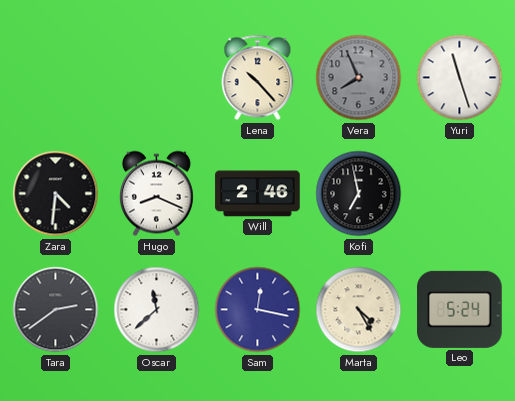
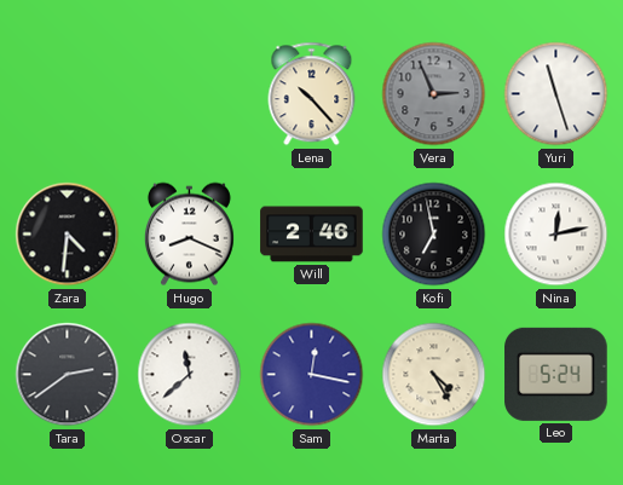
Vera: 7:56 -> 2:56 (434, 94)
Nina: none -> 12:13 (556, 235)
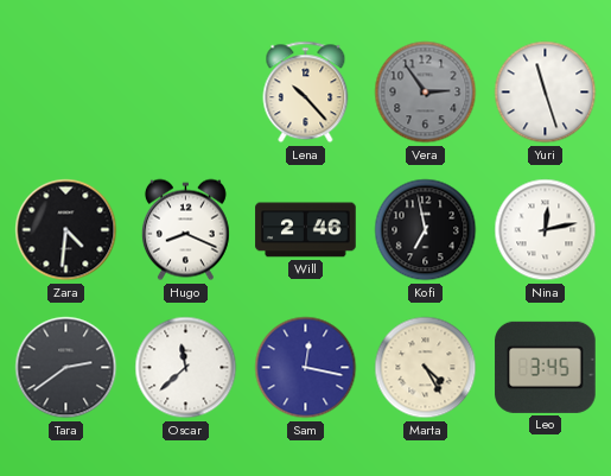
Vera: 2:56 -> 2:54 (426, 93)
Leo: 5:24 -> 3:45 (546, 367)
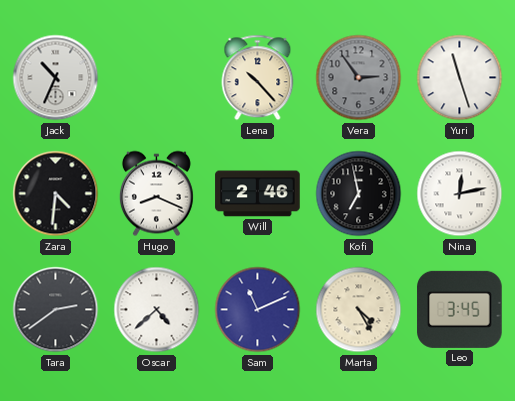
Jack: none -> 10:34 (56, 78)
Oscar: 11:38 -> 4:38 (157, 310)
Sam: 12:17 -> 11:11 (258, 310)
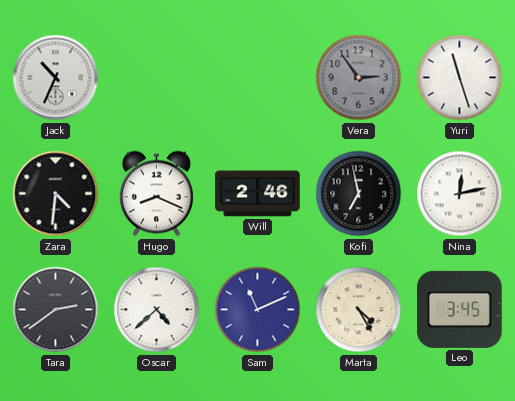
Lena: 10:23 -> none (258, 78)
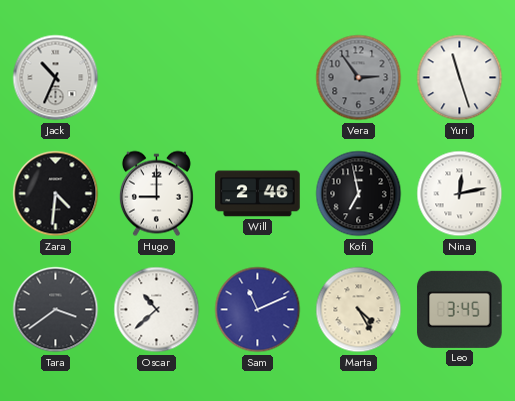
Hugo: 8:19 -> 9:00 (156, 194)
Tara: 2:39 -> 3:39 (56, 310)
Oscar: 4:38 -> 10:38 (157, 310)
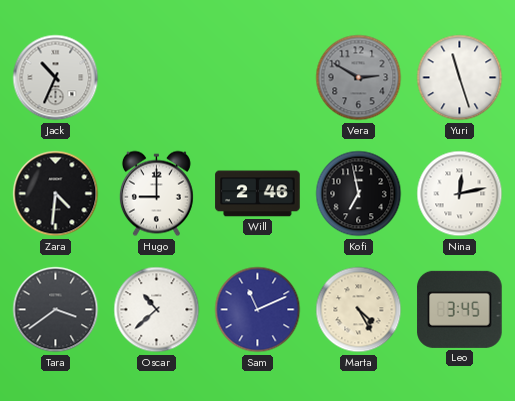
Vera: 2:54 -> 2:50 (359, 78)
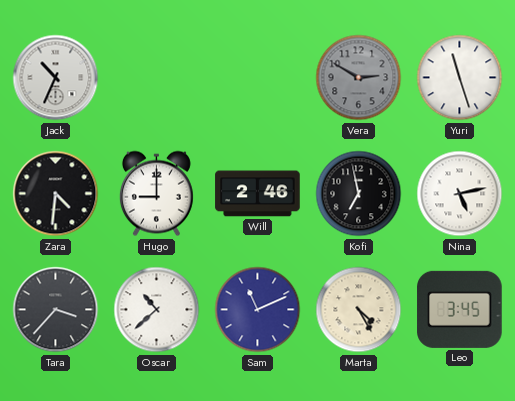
Nina: 12:13 -> 5:13 (460, 194)
Tara: 3:39 -> 3:37 (56, 310)
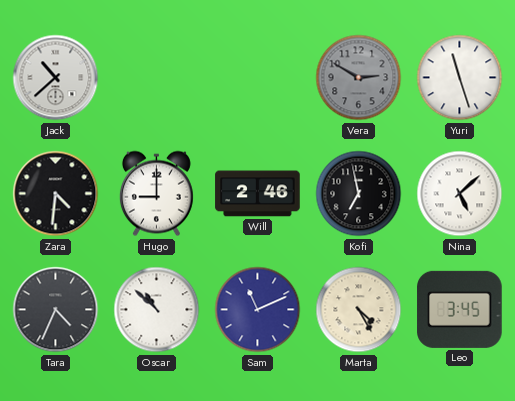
Jack: 10:34 -> 10:38 (56, 78)
Nina: 5:13 -> 5:08 (460, 194)
Tara: 3:37 -> 4:34 (56, 310)
Oscar: 10:38 -> 10:52 (157, 310)
